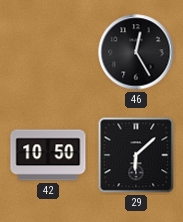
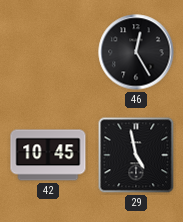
42: 10:50 -> 10:45 (48, 155)
29: 6:08 -> 4:58 (136, 155)
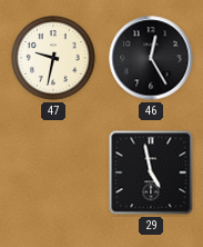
47: none -> 9:32 (53, 58)
42: 10:45 -> none (48, 155)
